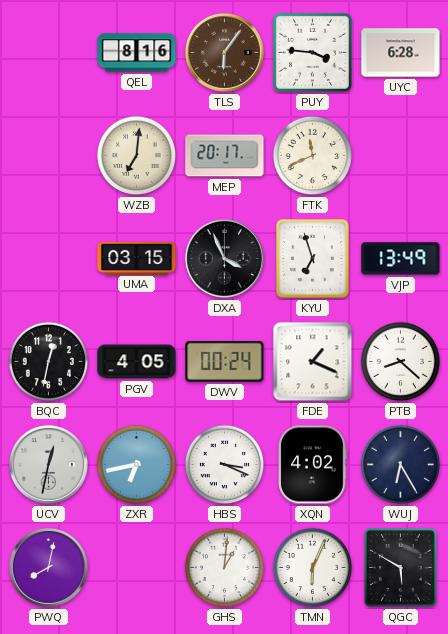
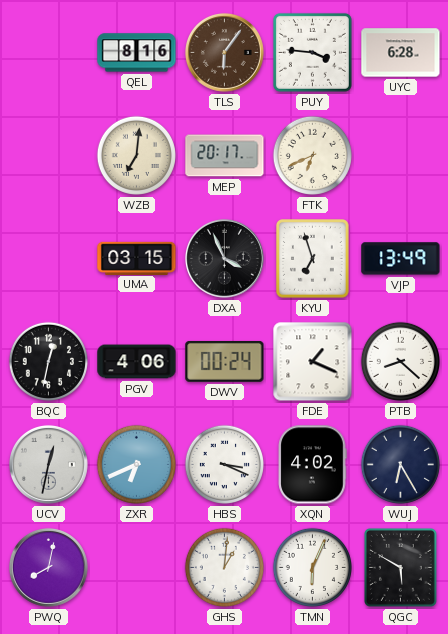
FTK: 11:41 -> 6:41 (312, 155)
PGV: 4:05 -> 4:06 (137, 362)
ZXR: 6:43 -> 6:41 (136, 464)
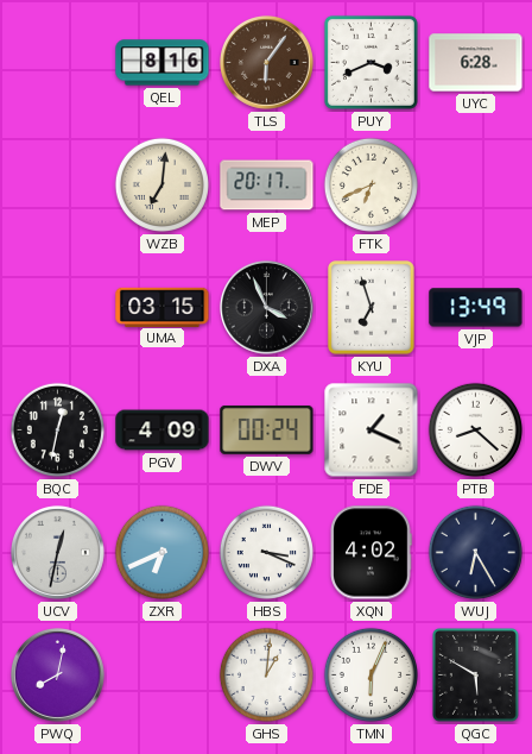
PUY: 3:46 -> 3:41 (370, 62)
PGV: 4:06 -> 4:09 (163, 431)
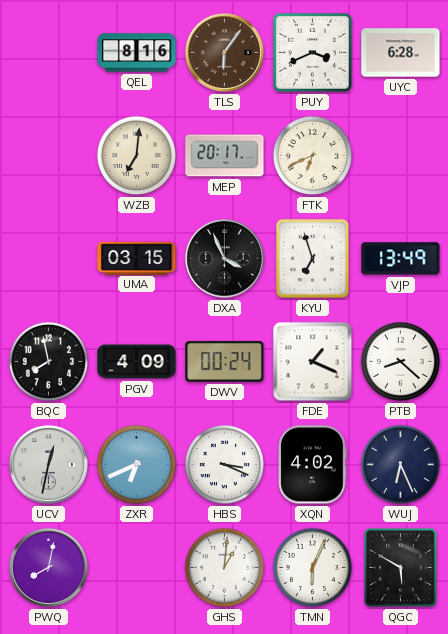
BQC: 12:32 -> 7:58 (48, 361)
WUJ: 6:25 -> 6:26 (400, 464)
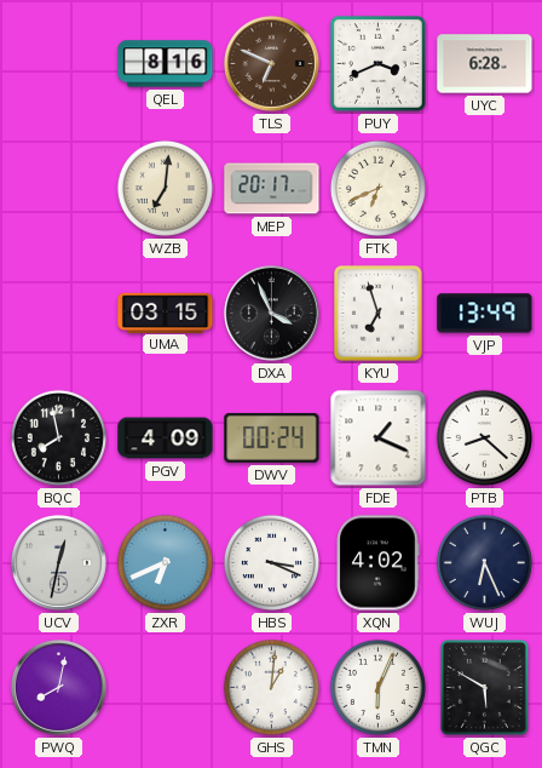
TLS: 6:06 -> 6:49 (271, 63)
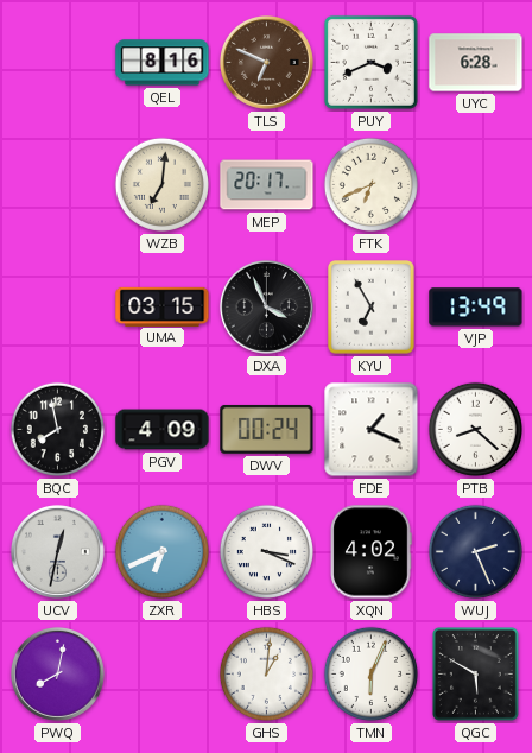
KYU: 6:57 -> 6:55 (372, 308)
WUJ: 6:26 -> 2:26 (475, 551)
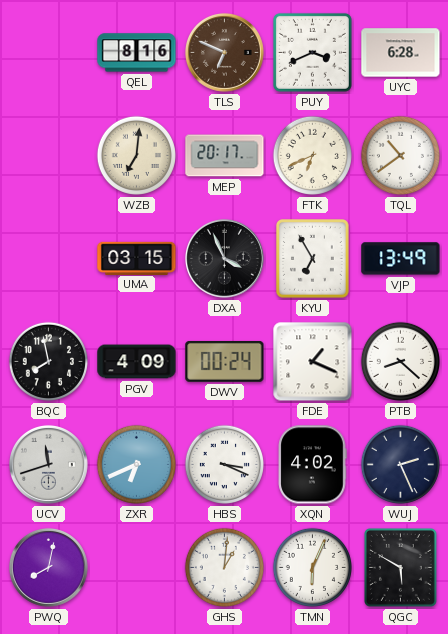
TQL: none -> 10:39 (400, 155)
UCV: 12:32 -> 11:42 (48, 464)
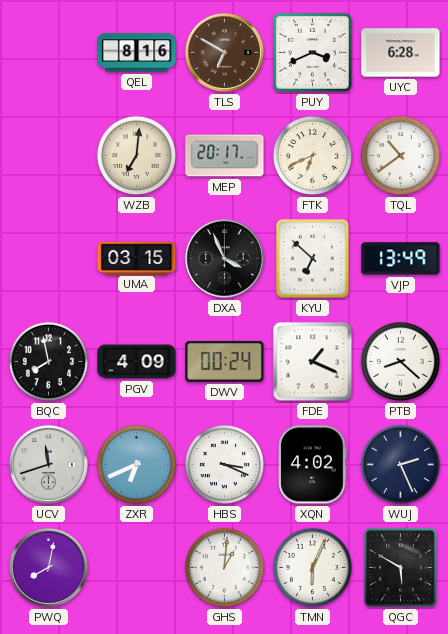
TLS: 6:49 -> 6:50 (224, 52)
KYU: 6:55 -> 6:52 (313, 259)
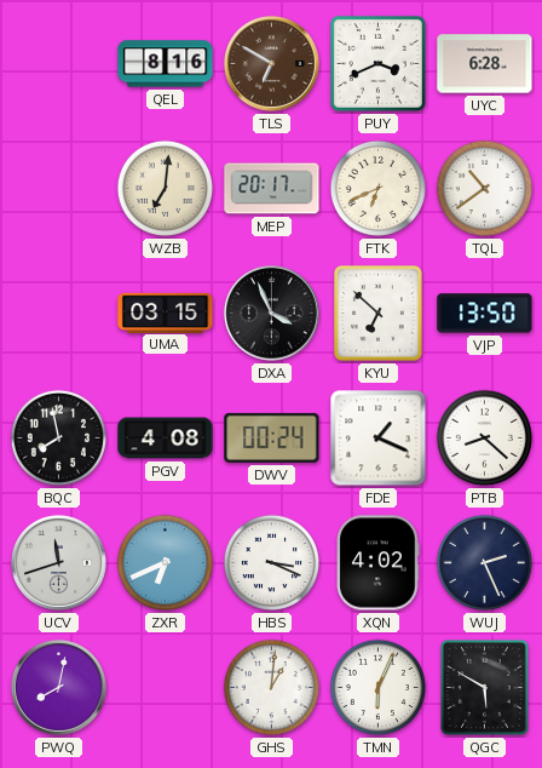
VJP: 13:49 -> 13:50 (485, 314)
PGV: 4:09 -> 4:08 (166, 439)
